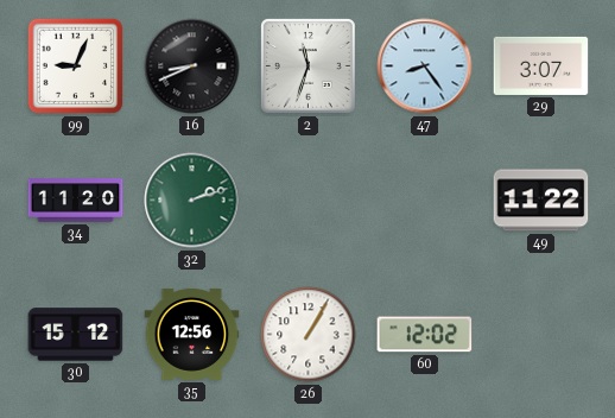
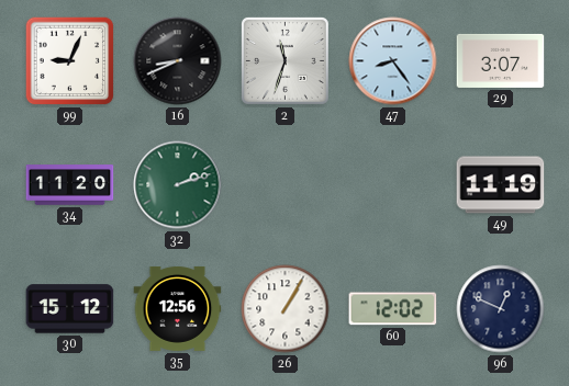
49: 11:22 -> 11:19 (501, 185)
96: none -> 12:49 (501, 309)
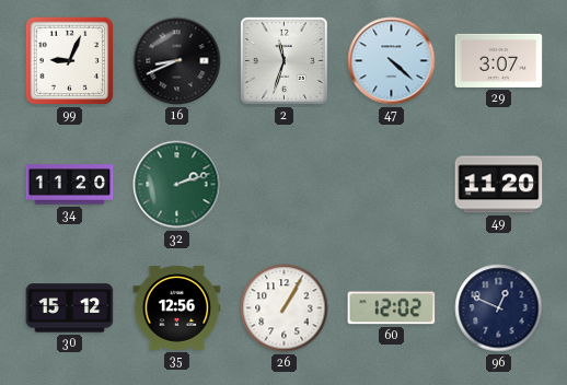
47: 8:24 -> 4:22 (392, 61)
49: 11:19 -> 11:20 (499, 185)
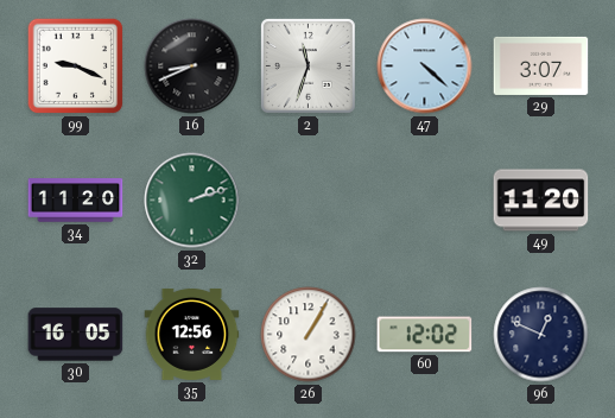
99: 9:04 -> 9:19 (76, 66)
30: 15:12 -> 16:05 (76, 335)
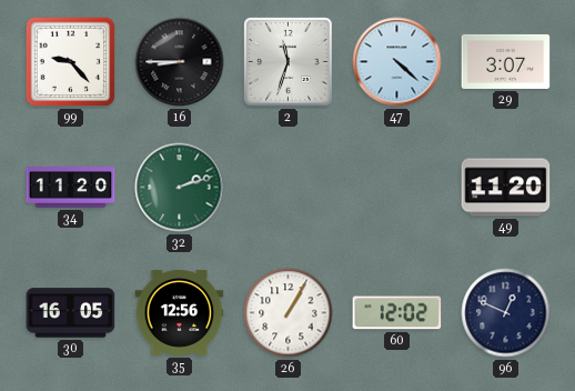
99: 9:19 -> 9:23 (71, 62)
16: 8:41 -> 8:45 (180, 62)
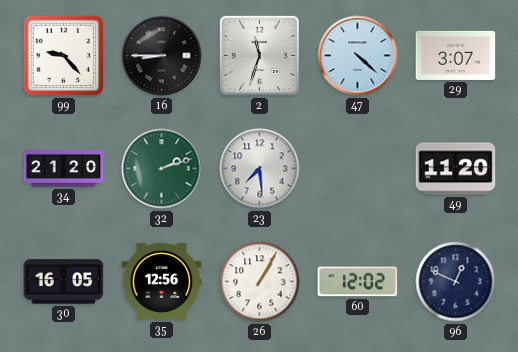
34: 11:20 -> 21:20 (64, 169)
23: none -> 7:29 (260, 169)
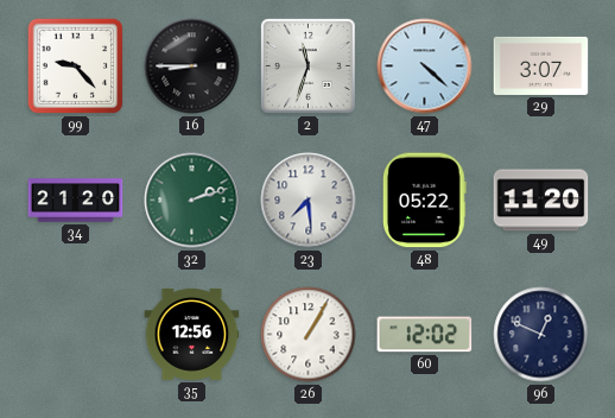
48: none -> 05:22 (424, 201)
30: 16:05 -> none (64, 282)
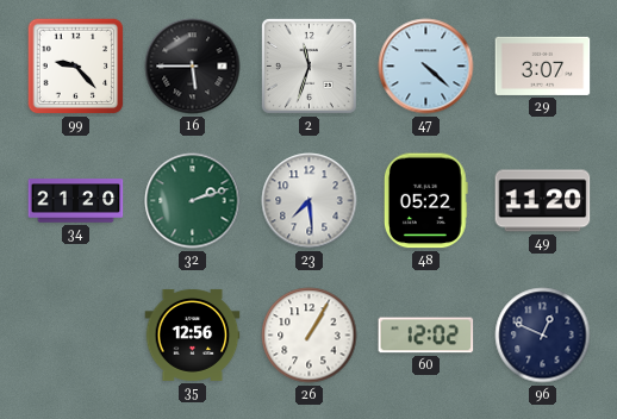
16: 8:45 -> 5:45 (193, 67)
